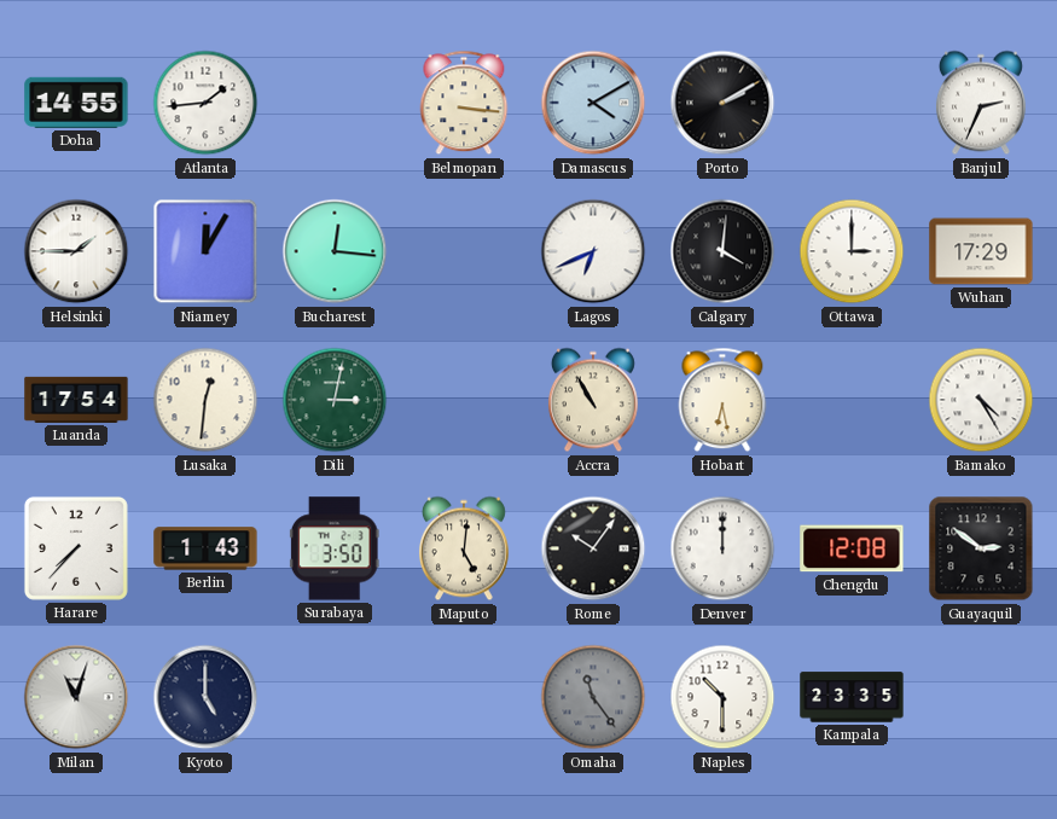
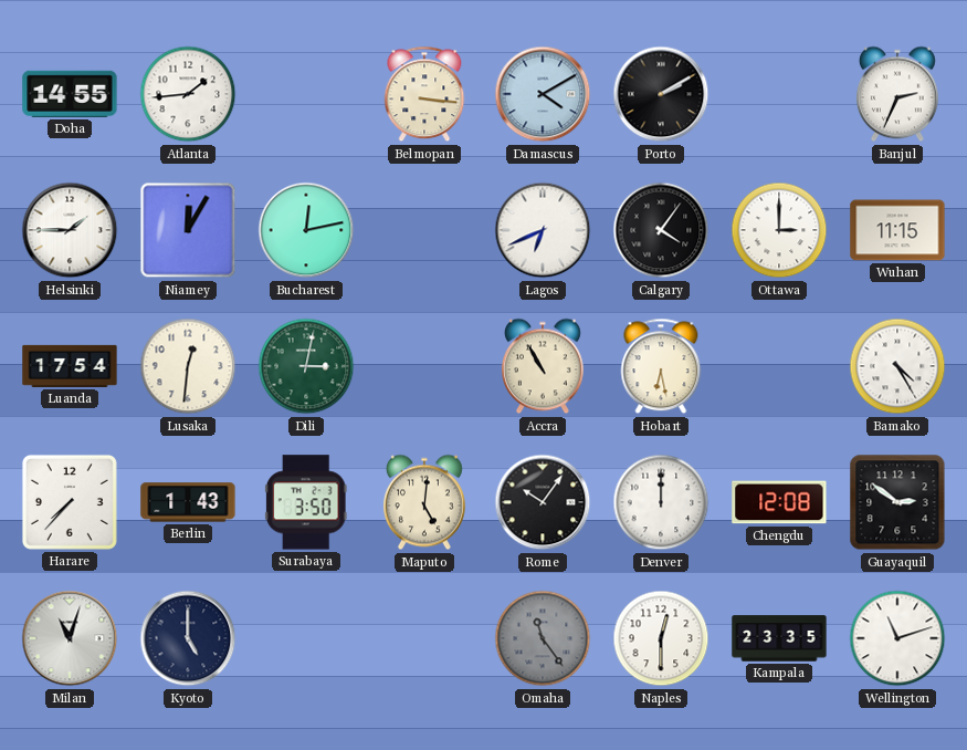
Bucharest: 12:16 -> 12:13 (306, 230)
Calgary: 4:01 -> 4:06 (661, 230)
Wuhan: 17:29 -> 11:15 (897, 230)
Naples: 10:30 -> 12:30 (661, 638)
Wellington: none -> 11:12 (897, 638)
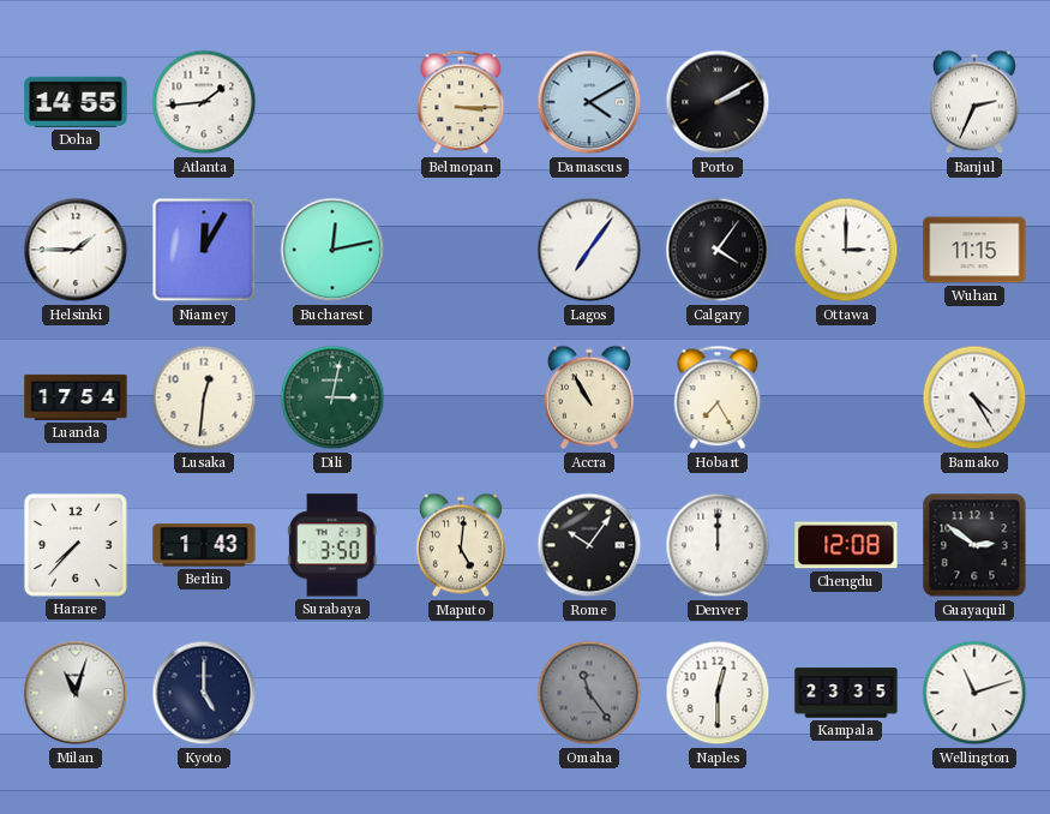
Belmopan: 3:16 -> 3:15 (461, 102)
Lagos: 6:41 -> 7:06 (589, 250)
Hobart: 6:28 -> 7:25 (718, 397)
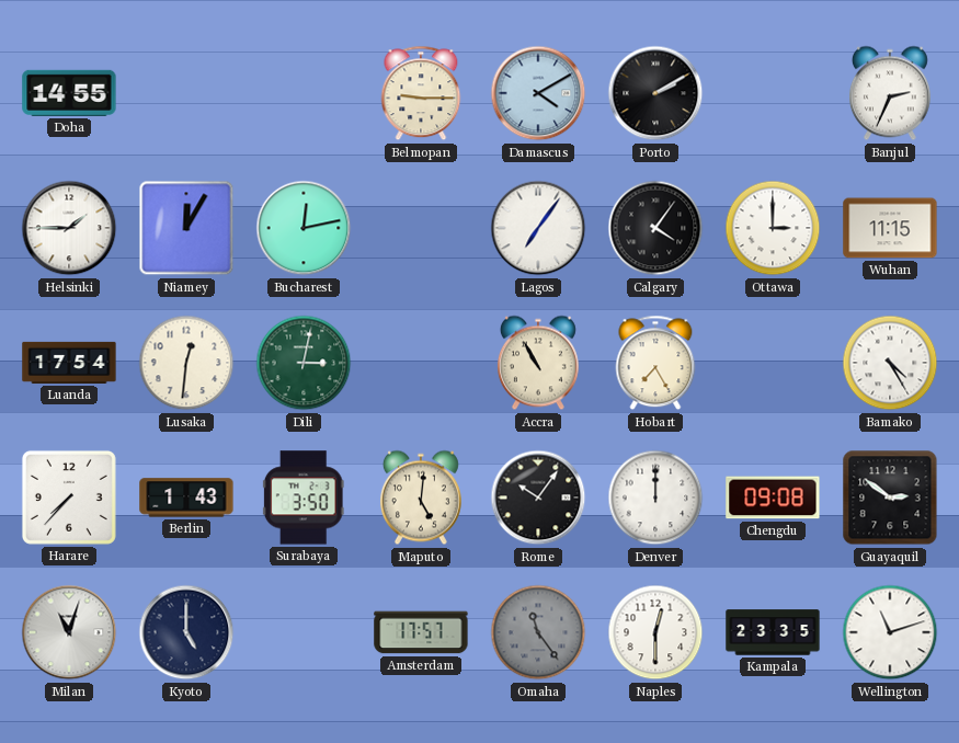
Atlanta: 1:44 -> none (204, 102)
Belmopan: 3:15 -> 9:15 (421, 93)
Chengdu: 12:08 -> 09:08 (773, 498)
Amsterdam: none -> 17:57 (421, 632)
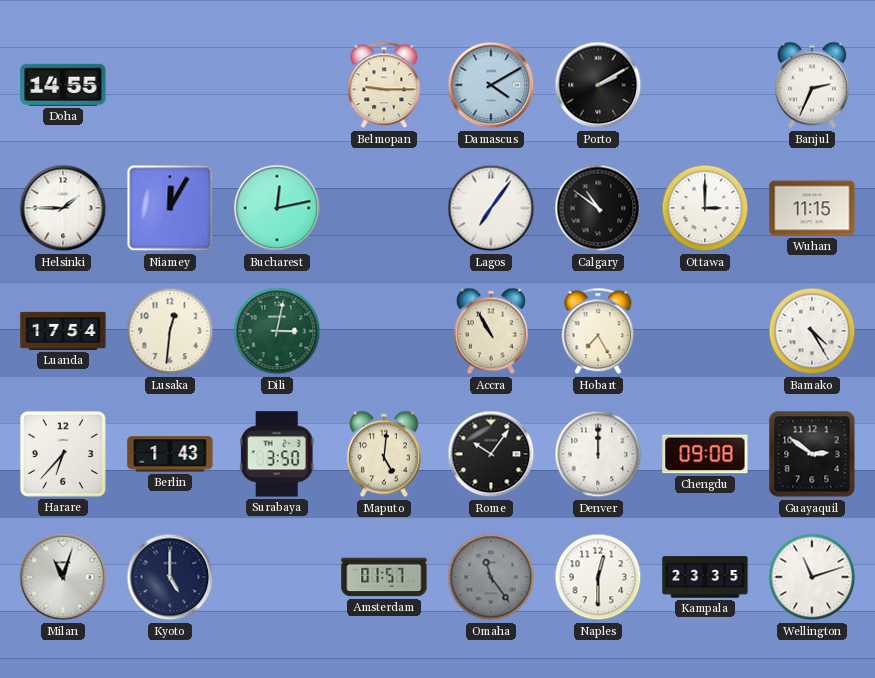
Calgary: 4:06 -> 10:51 (598, 208)
Harare: 7:37 -> 6:37 (63, 454)
Amsterdam: 17:57 -> 01:57 (384, 577)
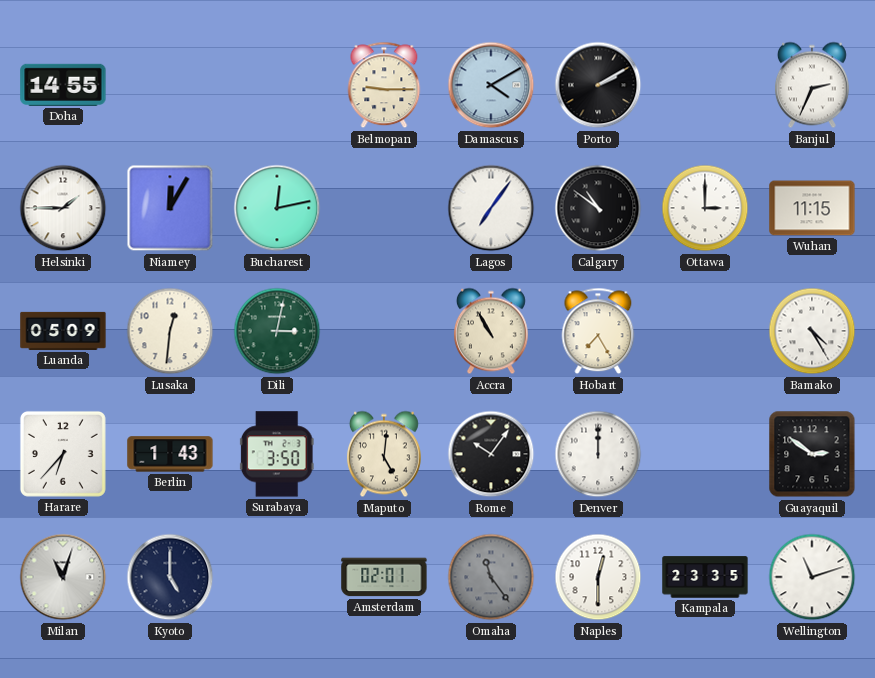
Luanda: 17:54 -> 05:09 (63, 331)
Chengdu: 09:08 -> none (705, 454)
Amsterdam: 01:57 -> 02:01 (384, 577)
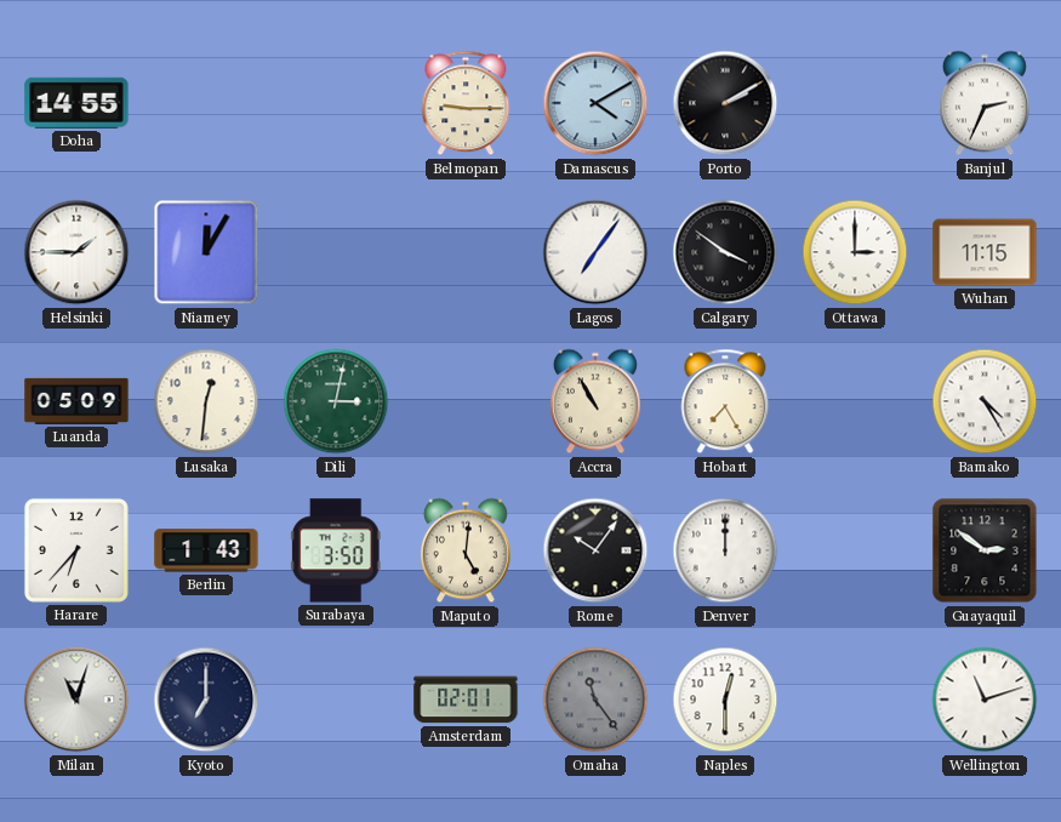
Bucharest: 12:13 -> none (277, 208)
Calgary: 10:51 -> 3:51 (725, 252)
Kyoto: 5:00 -> 7:00 (206, 700)
Kampala: 23:35 -> none (705, 577)
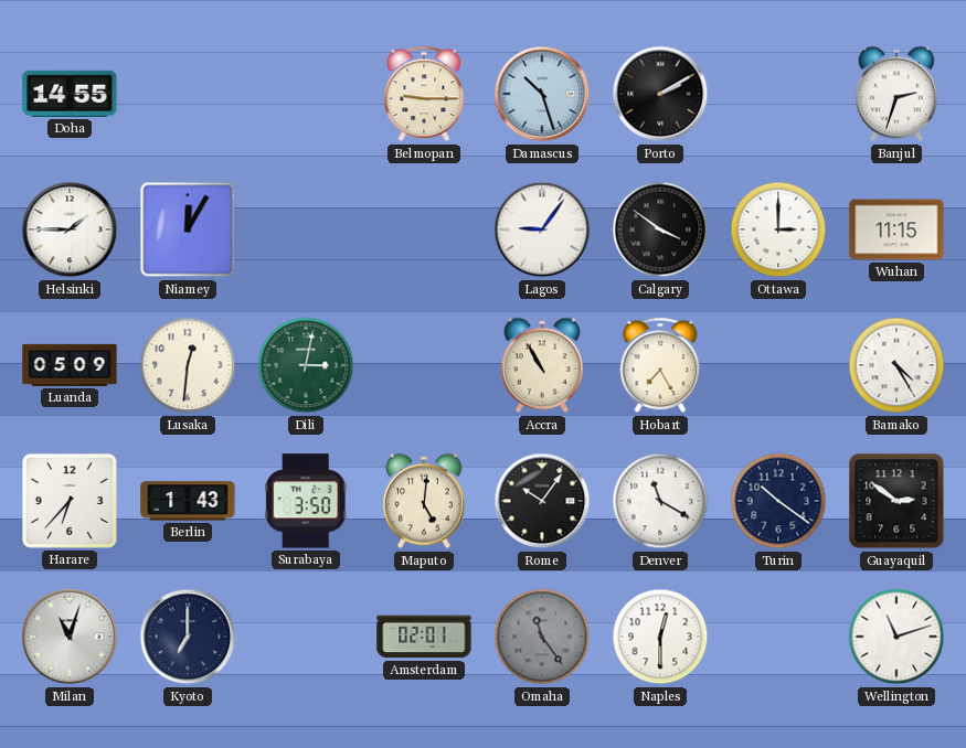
Damascus: 4:10 -> 10:27 (542, 94)
Banjul: 2:34 -> 2:33 (896, 94)
Lagos: 7:06 -> 9:06 (542, 229)
Denver: 12:00 -> 11:20 (660, 501)
Turin: none -> 10:21 (778, 501)
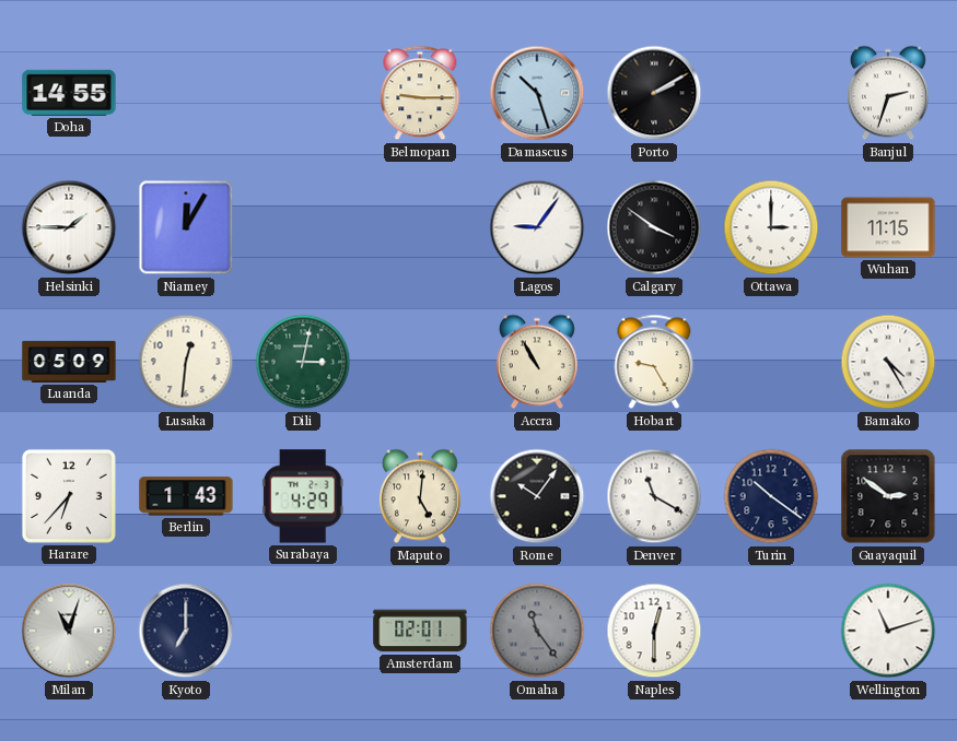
Hobart: 7:25 -> 9:25 (654, 362)
Surabaya: 3:50 -> 4:29 (303, 496)
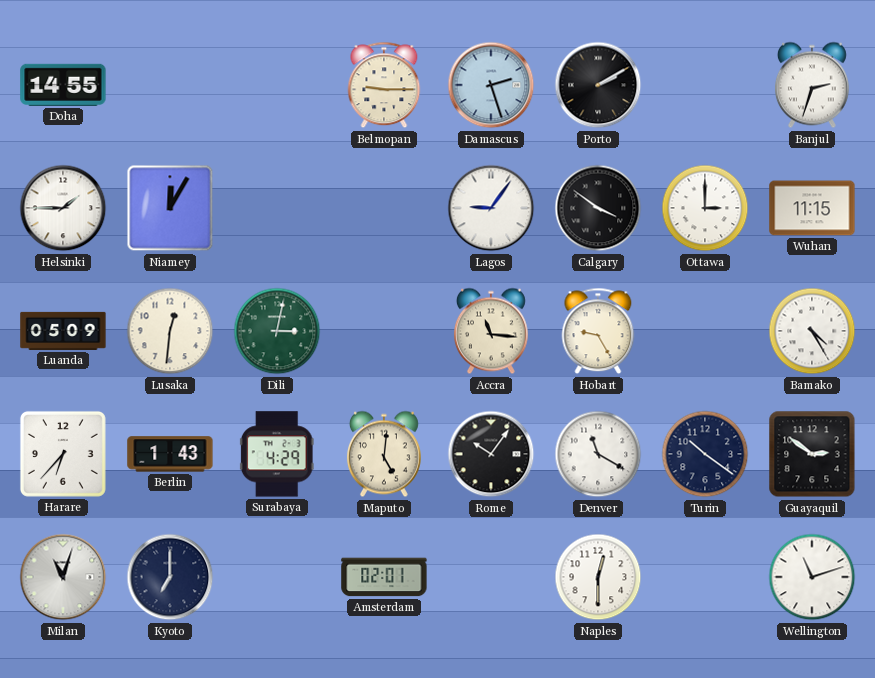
Damascus: 10:27 -> 2:27 (491, 85)
Accra: 10:55 -> 11:16 (491, 331)
Omaha: 11:24 -> none (537, 631)
